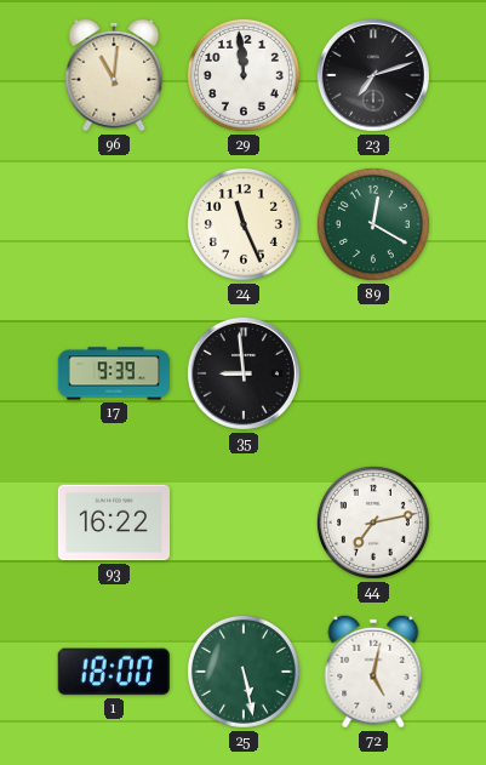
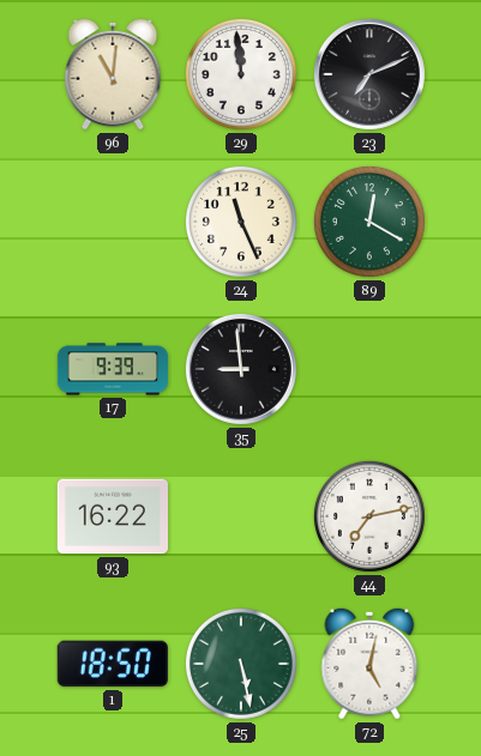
23: 7:12 -> 7:11 (369, 74)
1: 18:00 -> 18:50 (113, 664)
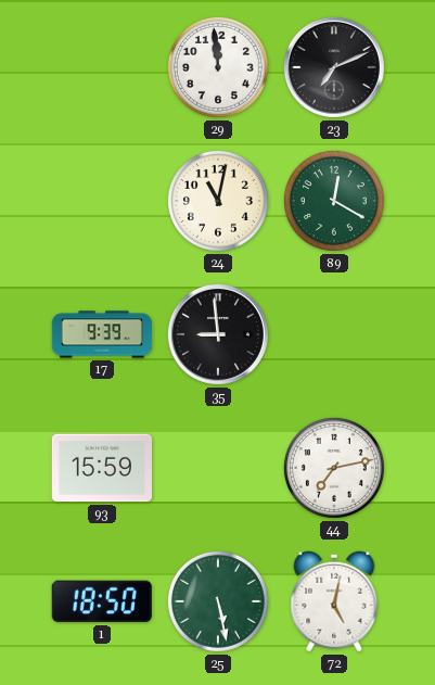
96: 11:01 -> none (113, 74)
24: 11:26 -> 11:02 (218, 201)
93: 16:22 -> 15:59 (101, 468)
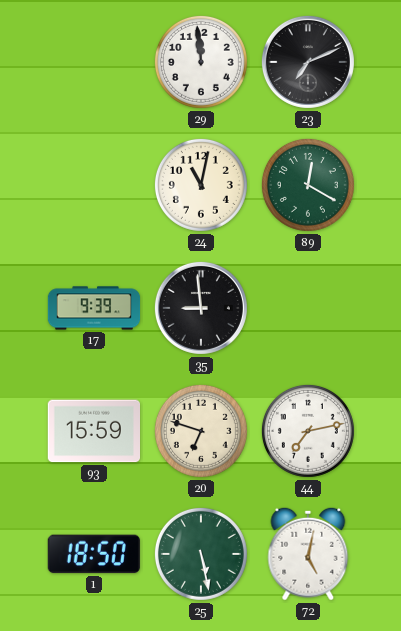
20: none -> 6:48 (201, 431)
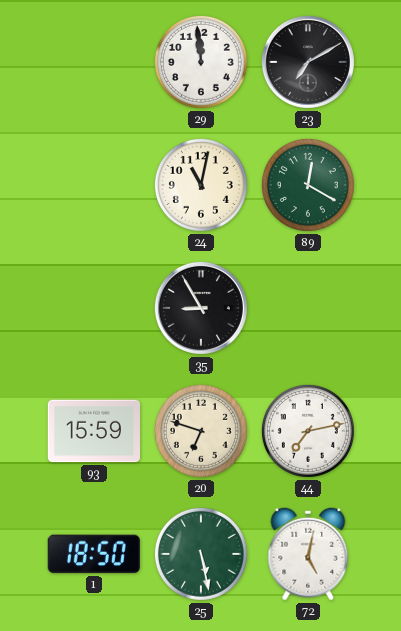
23: 7:11 -> 7:10 (308, 62)
17: 9:39 -> none (94, 308)
35: 8:59 -> 8:55 (201, 308)
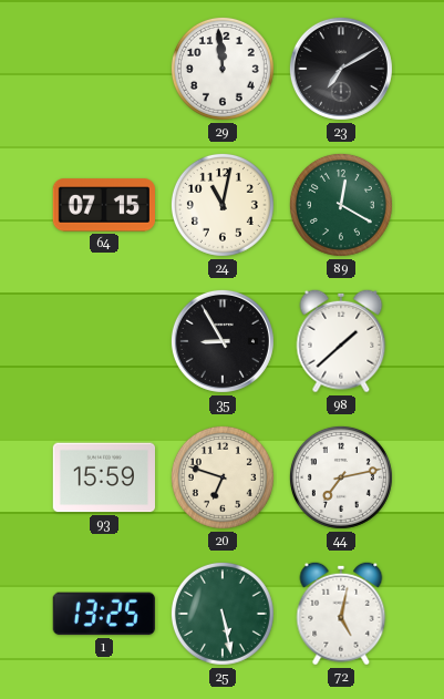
64: none -> 07:15 (103, 205)
98: none -> 1:38 (341, 341)
1: 18:50 -> 13:25 (104, 614)
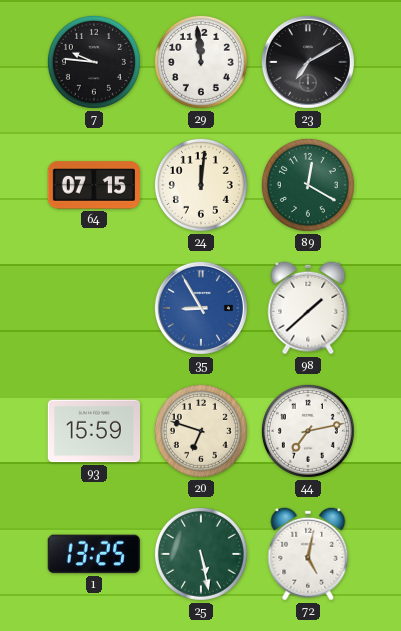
7: none -> 9:46 (94, 62)
24: 11:02 -> 12:01 (201, 185)
35 dial: black -> blue (201, 308)
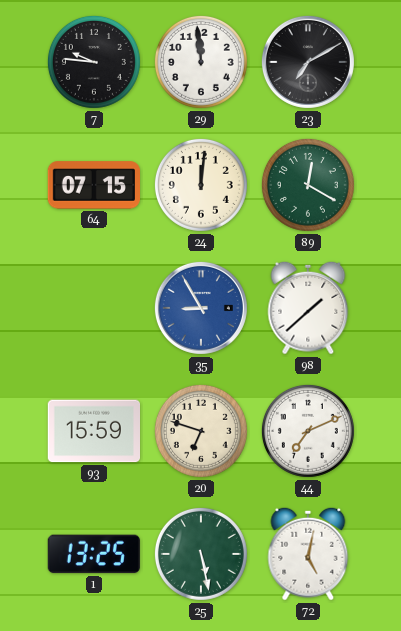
44: 7:13 -> 7:11 (308, 431)
